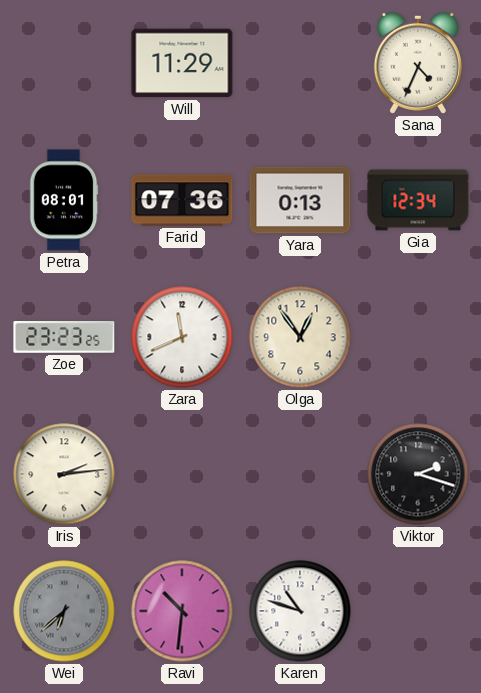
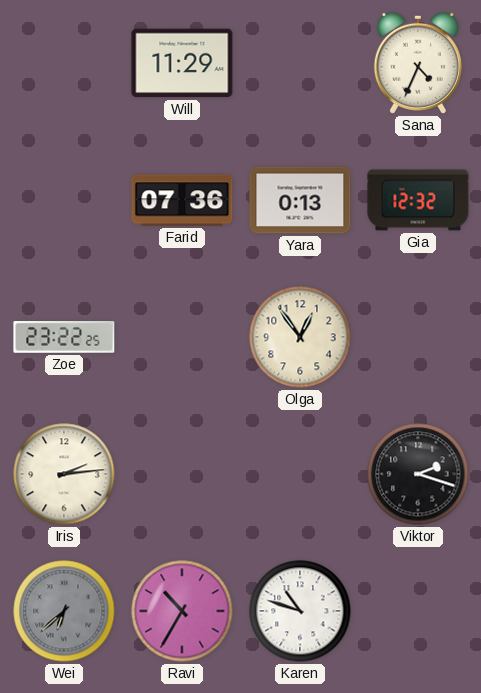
Petra: 08:01 -> none (64, 200)
Gia: 12:34 -> 12:32 (418, 200)
Zoe: 23:23 -> 23:22 (64, 337)
Zara: 11:41 -> none (182, 337)
Ravi: 10:31 -> 10:35 (182, 611)
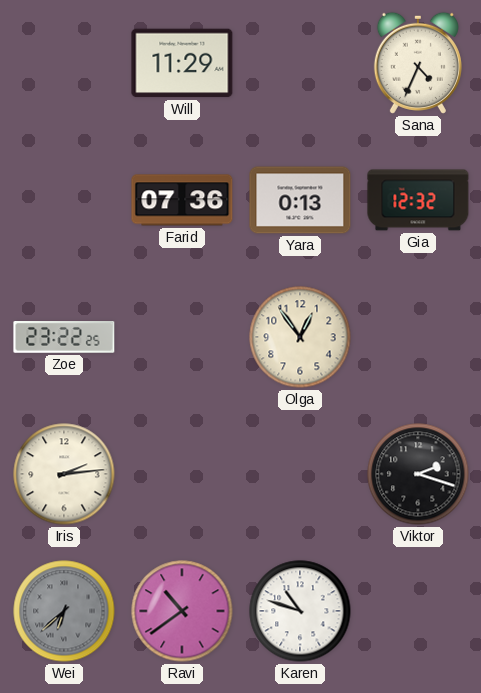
Ravi: 10:35 -> 10:39 (182, 611)
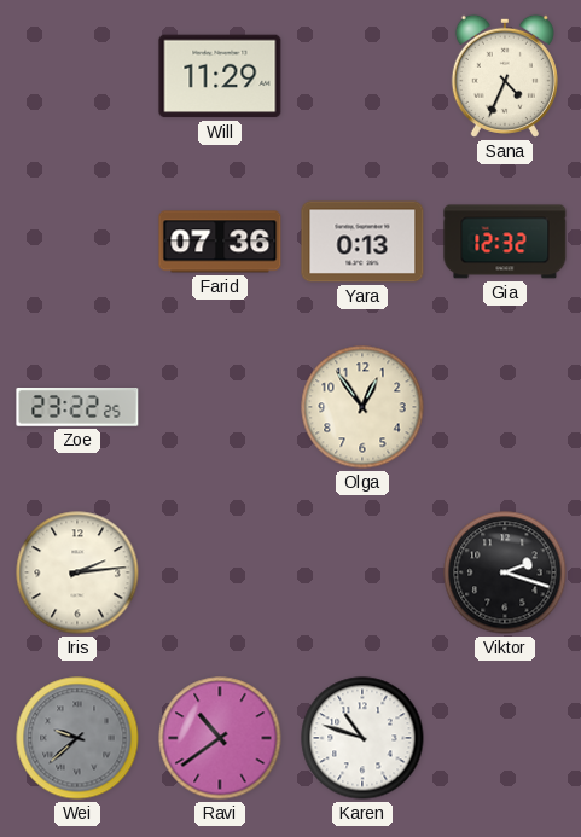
Wei: 6:38 -> 9:38 (77, 738)
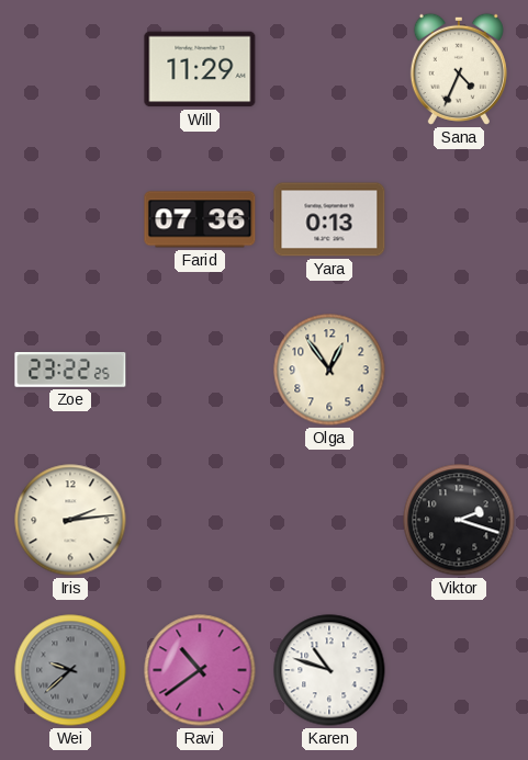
Gia: 12:32 -> none (505, 242)
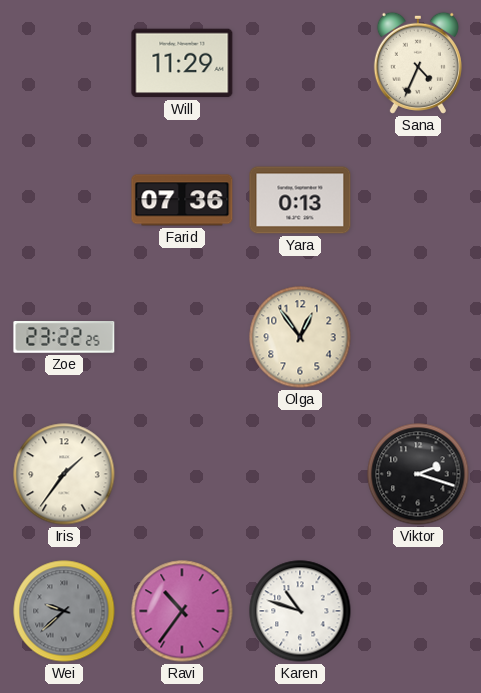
Iris: 2:14 -> 1:36 (64, 474)
Ravi: 10:39 -> 10:36 (182, 611)
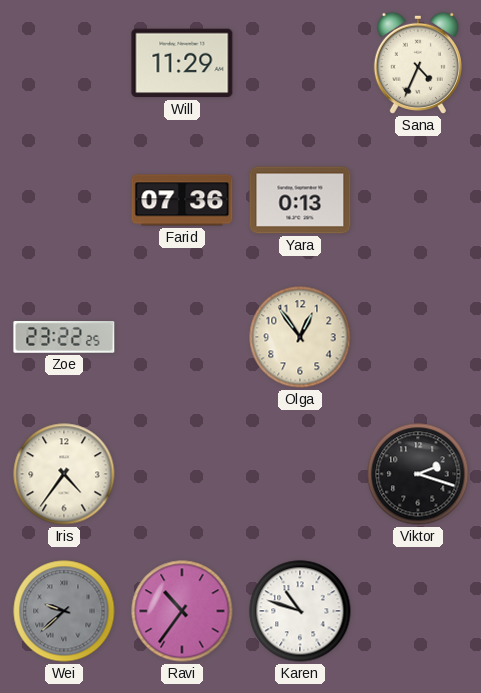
Iris: 1:36 -> 4:36 (64, 474)
